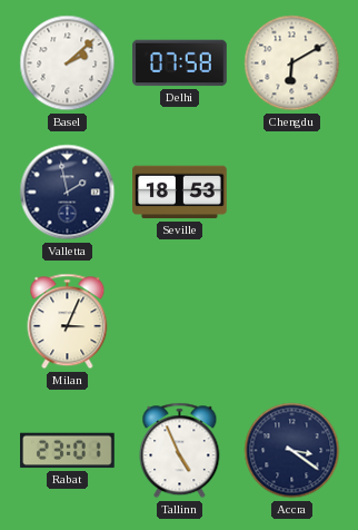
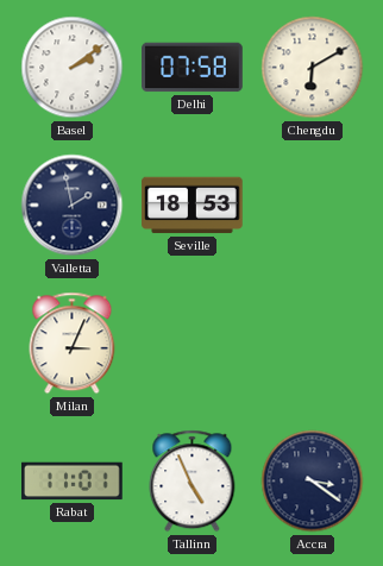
Basel: 2:08 -> 2:09 (73, 68)
Rabat: 23:01 -> 11:01 (73, 482)
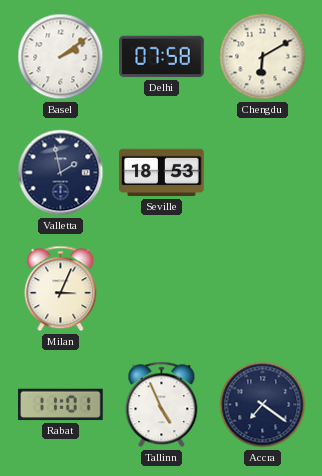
Accra: 3:21 -> 7:21 (263, 405)
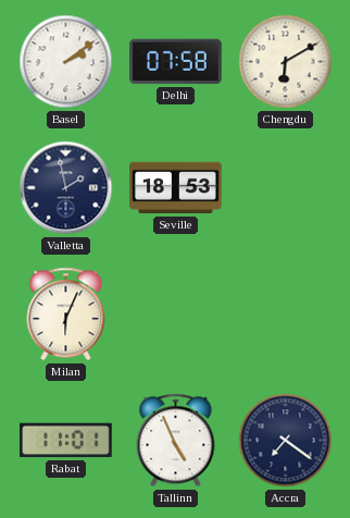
Milan: 3:04 -> 6:04 (66, 314)
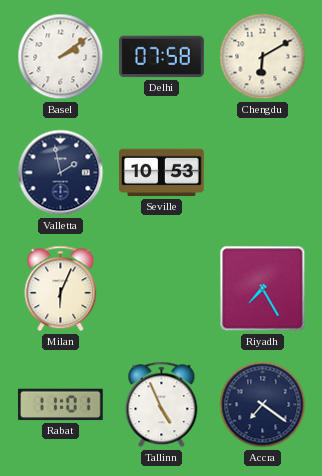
Seville: 18:53 -> 10:53 (162, 173)
Riyadh: none -> 7:25 (263, 289)
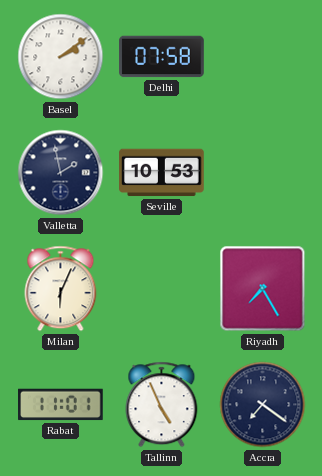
Chengdu: 6:10 -> none (263, 57)
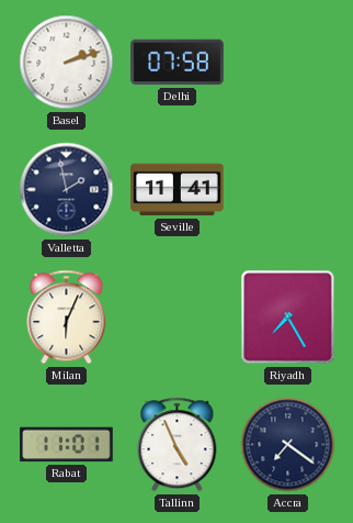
Basel: 2:09 -> 2:12 (67, 63)
Seville: 10:53 -> 11:41 (178, 190)
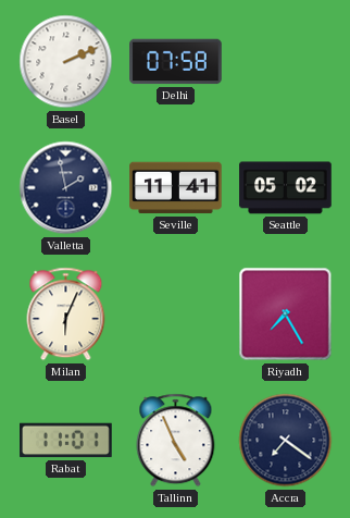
Basel: 2:12 -> 2:11 (66, 62)
Seattle: none -> 05:02 (286, 188)
